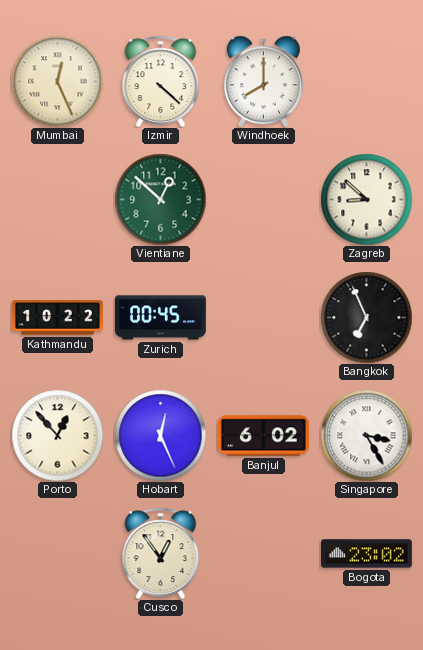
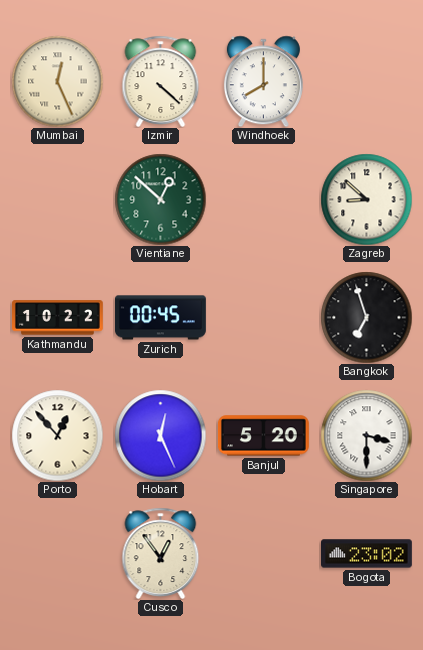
Bangkok: 6:56 -> 6:57 (366, 317)
Banjul: 6:02 -> 5:20 (263, 436)
Singapore: 3:25 -> 3:30 (366, 435)
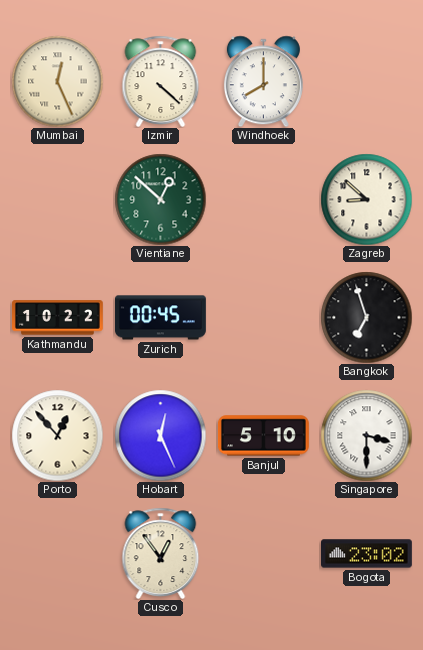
Banjul: 5:20 -> 5:10 (263, 436)
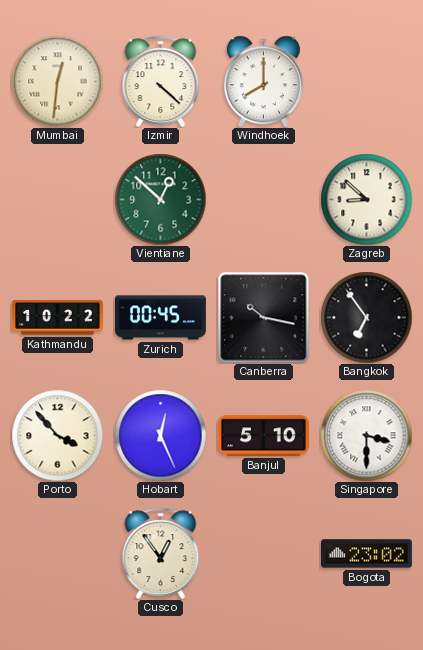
Mumbai: 12:26 -> 12:31 (57, 81)
Canberra: none -> 10:17 (263, 317)
Bangkok: 6:57 -> 6:54 (366, 317)
Porto: 12:53 -> 3:53 (57, 435)
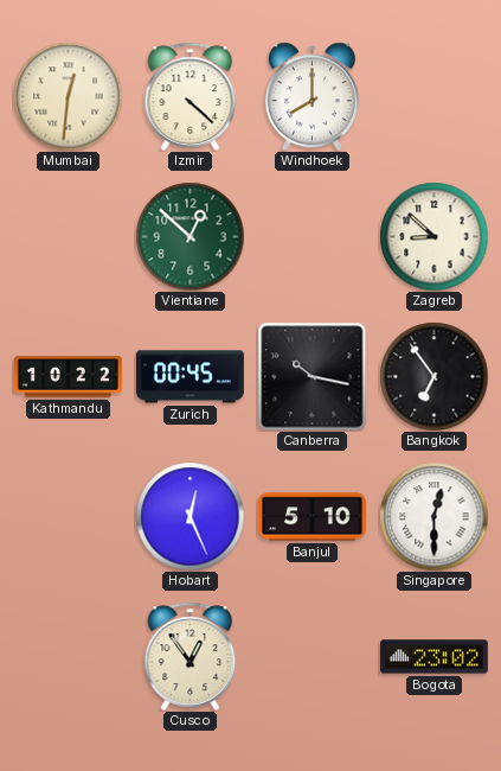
Porto: 3:53 -> none (57, 435)
Singapore: 3:30 -> 12:30 (433, 516)
